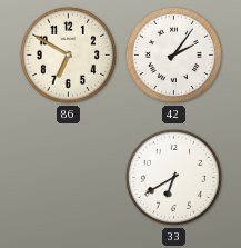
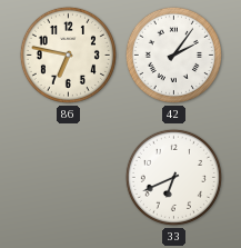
86: 6:50 -> 6:47 (68, 54)
33: 6:40 -> 6:41 (173, 177)
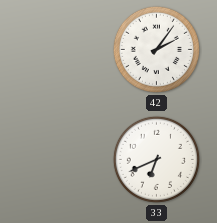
86: 6:47 -> none (68, 54)
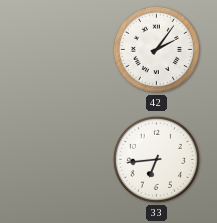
33: 6:41 -> 6:44 (156, 159)
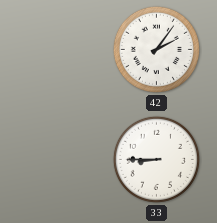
33: 6:44 -> 8:45 (156, 159)
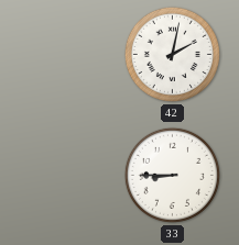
42: 2:06 -> 2:02 (172, 54)
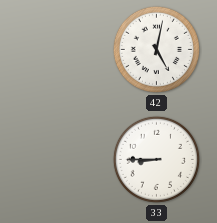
42: 2:02 -> 5:02 (156, 49)
